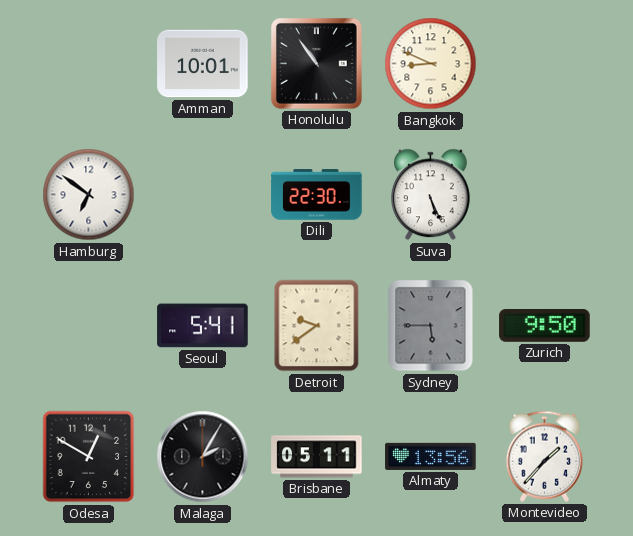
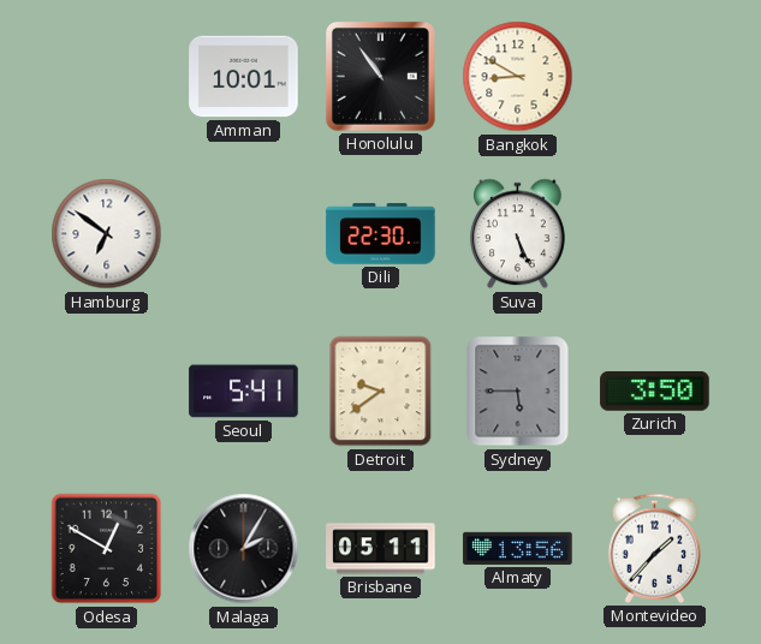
Bangkok: 8:49 -> 8:50 (518, 77)
Zurich: 9:50 -> 3:50 (655, 392)
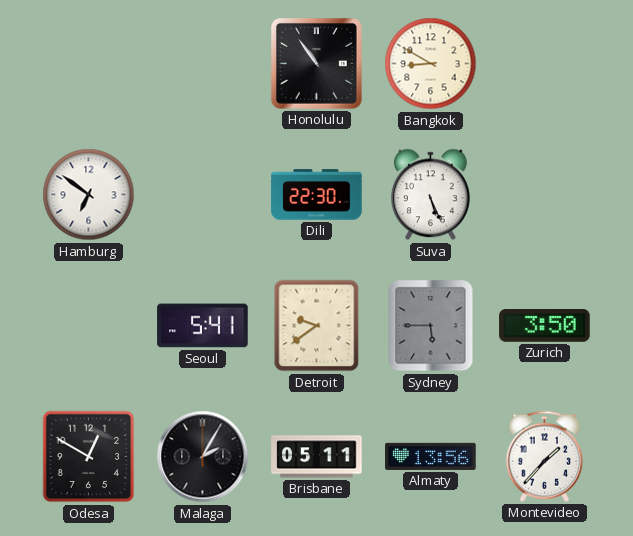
Amman: 10:01 -> none (244, 77)
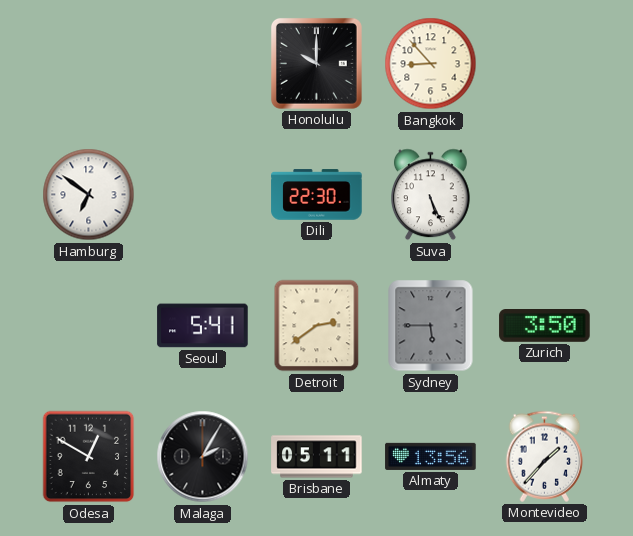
Honolulu: 10:54 -> 10:00 (316, 63)
Bangkok: 8:50 -> 8:53 (431, 64)
Detroit: 9:39 -> 2:39 (317, 326)
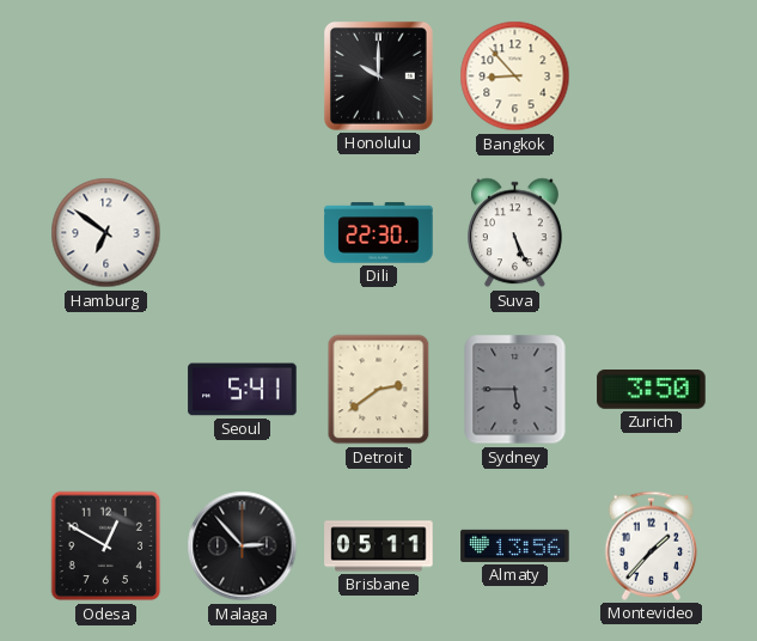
Malaga: 2:05 -> 2:53 (243, 547)
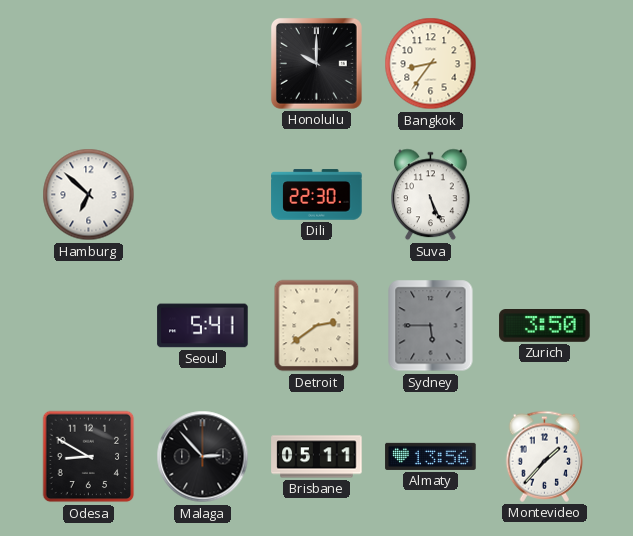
Bangkok: 8:53 -> 8:36 (431, 64)
Hamburg: 6:51 -> 6:52 (89, 195)
Odesa: 12:50 -> 8:50 (89, 457)
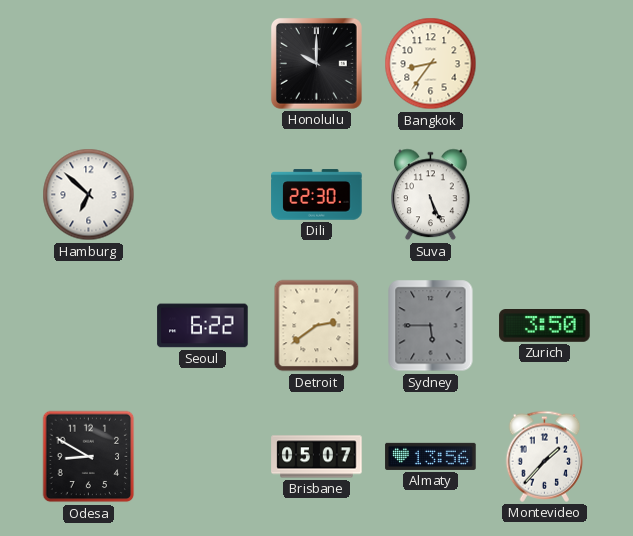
Seoul: 5:41 -> 6:22 (203, 326)
Malaga: 2:53 -> none (203, 457)
Brisbane: 05:11 -> 05:07 (317, 457)
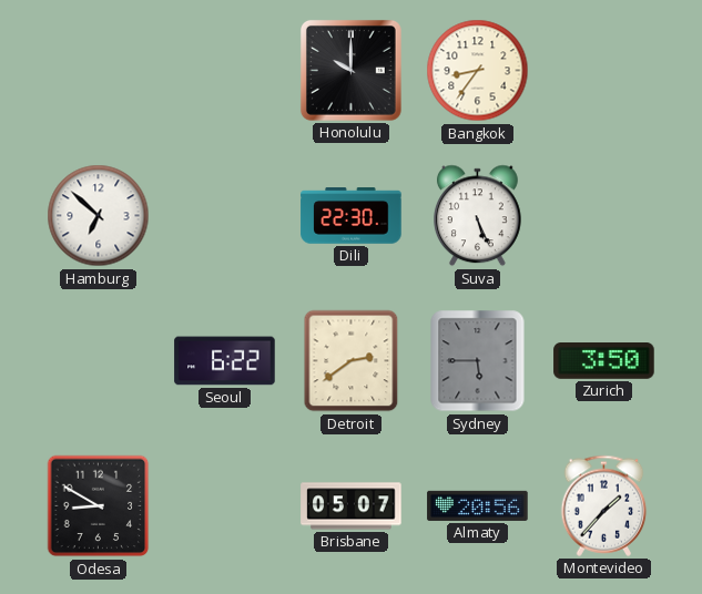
Almaty: 13:56 -> 20:56 (478, 505)
